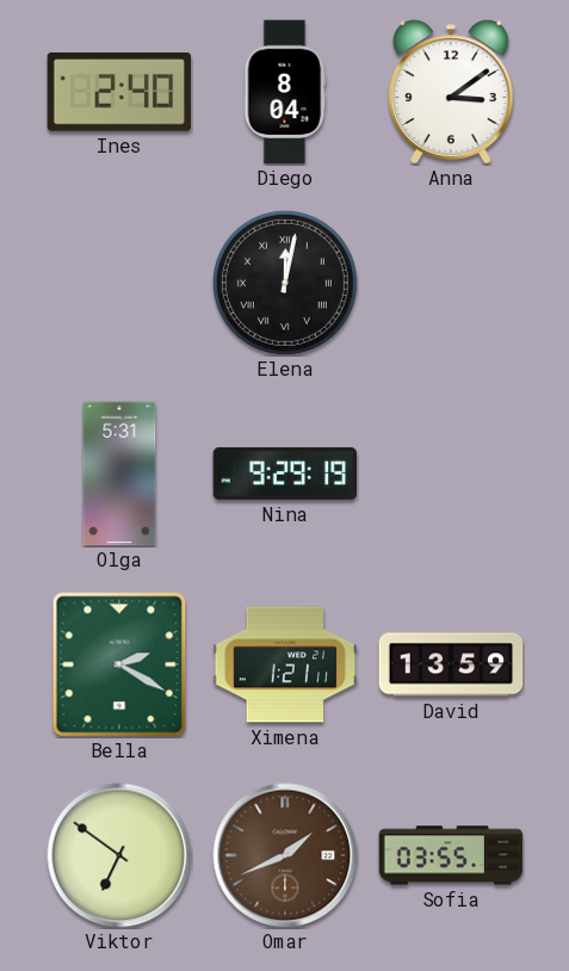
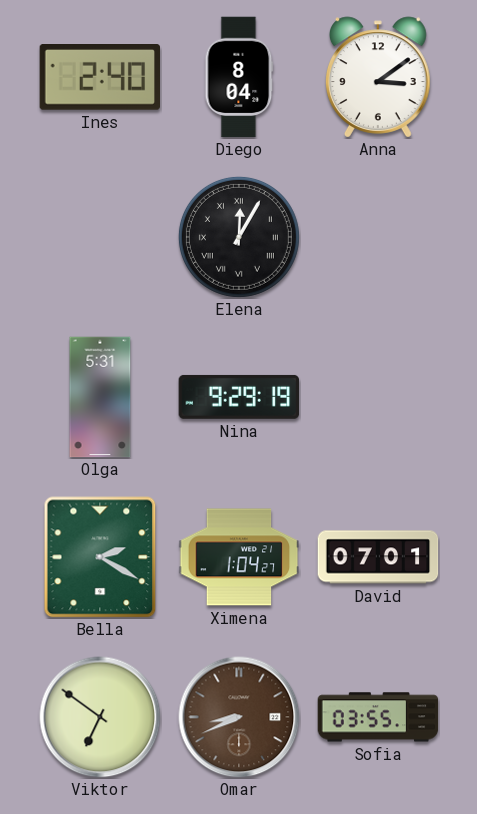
Elena: 12:02 -> 12:05 (239, 237)
Ximena: 1:21 -> 1:04 (239, 557)
David: 13:59 -> 07:01 (378, 557)
Omar: 1:41 -> 8:41 (239, 717)
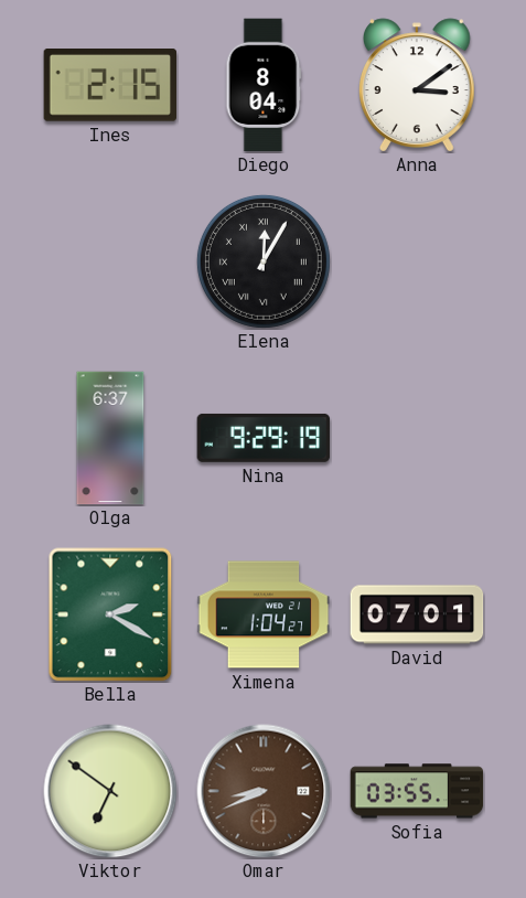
Ines: 2:40 -> 2:15 (110, 86)
Olga: 5:31 -> 6:37 (110, 438)
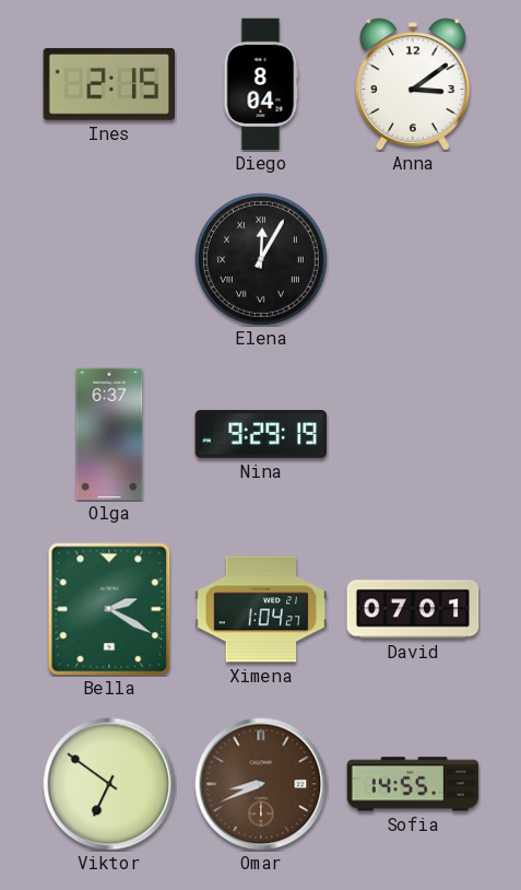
Sofia: 03:55 -> 14:55 (413, 784)
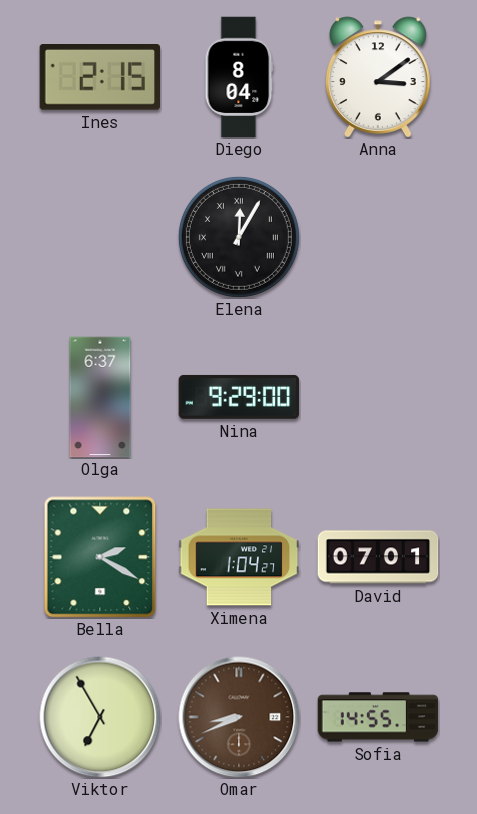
Nina: 9:29:19 -> 9:29:00 (239, 397)
Viktor: 6:51 -> 6:55 (100, 717)
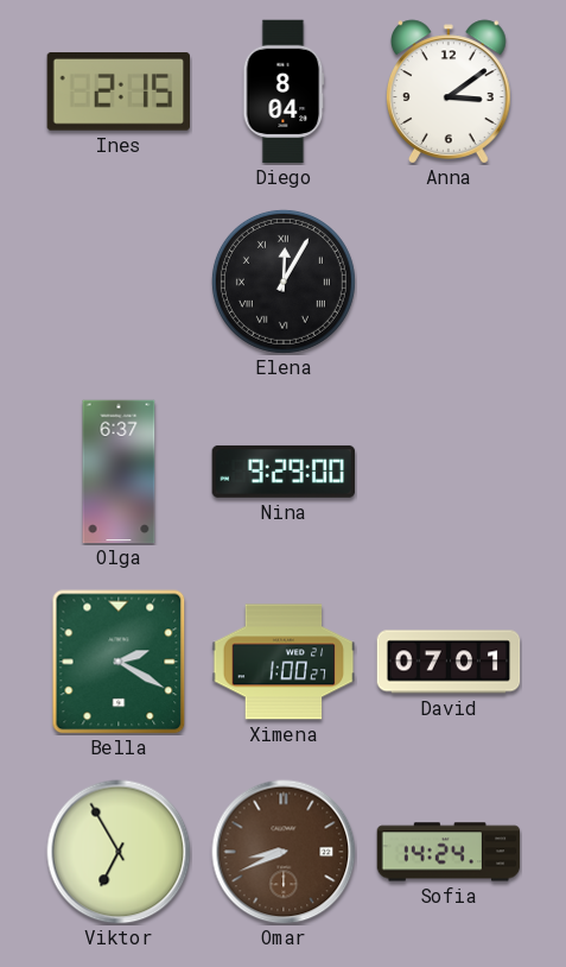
Ximena: 1:04 -> 1:00 (284, 662)
Sofia: 14:55 -> 14:24 (449, 852)
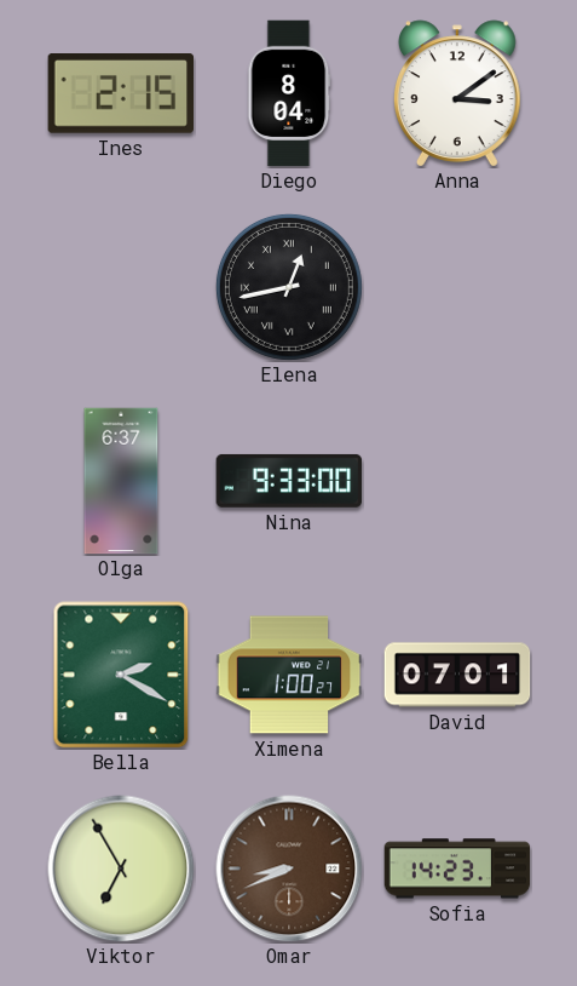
Elena: 12:05 -> 12:43 (289, 287)
Nina: 9:29 -> 9:33 (289, 481)
Sofia: 14:24 -> 14:23 (457, 869)
